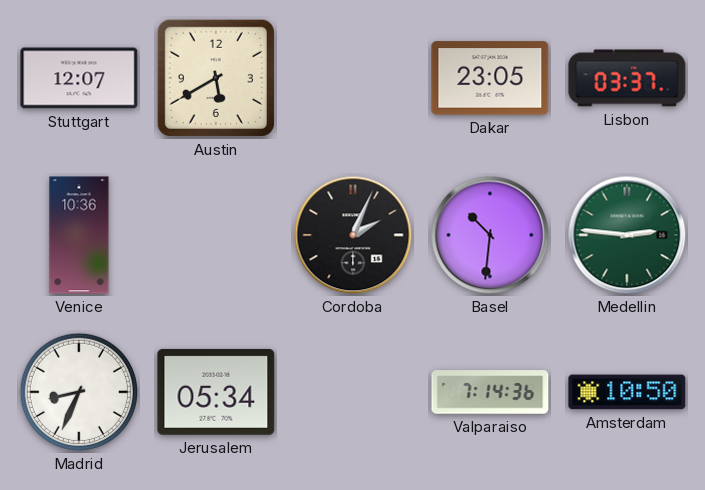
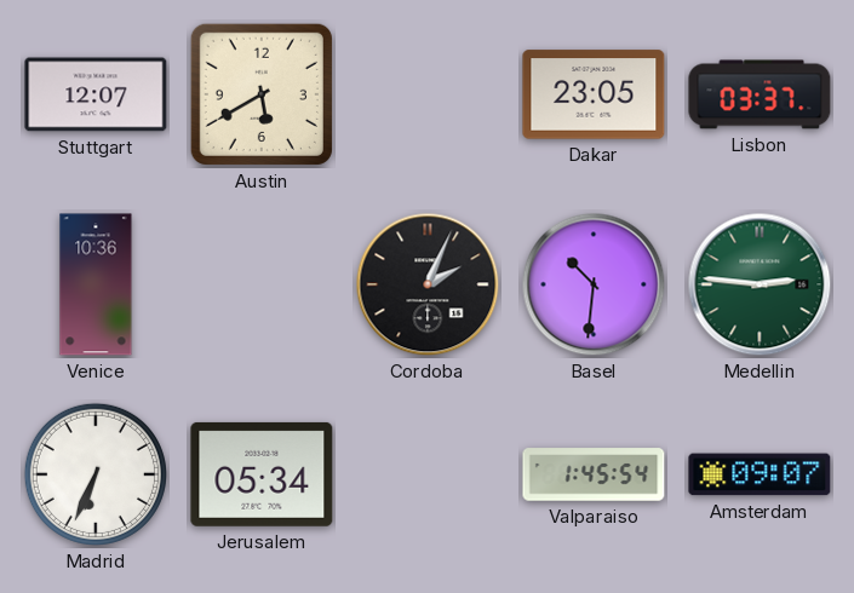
Madrid: 8:34 -> 6:34 (96, 474)
Valparaiso: 7:14 -> 1:45 (594, 474)
Amsterdam: 10:50 -> 09:07 (760, 474)
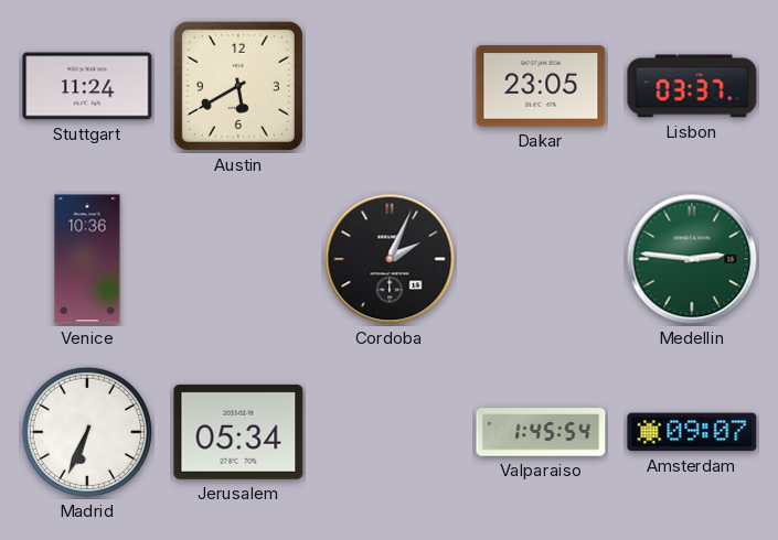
Stuttgart: 12:07 -> 11:24 (87, 86)
Basel: 10:31 -> none (594, 284)
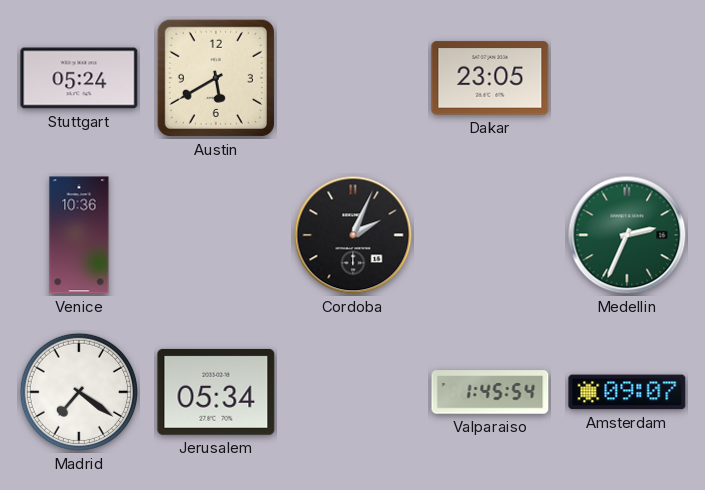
Stuttgart: 11:24 -> 05:24 (79, 78)
Lisbon: 03:37 -> none (692, 86)
Medellin: 2:46 -> 2:34 (627, 235)
Madrid: 6:34 -> 7:21 (79, 392)
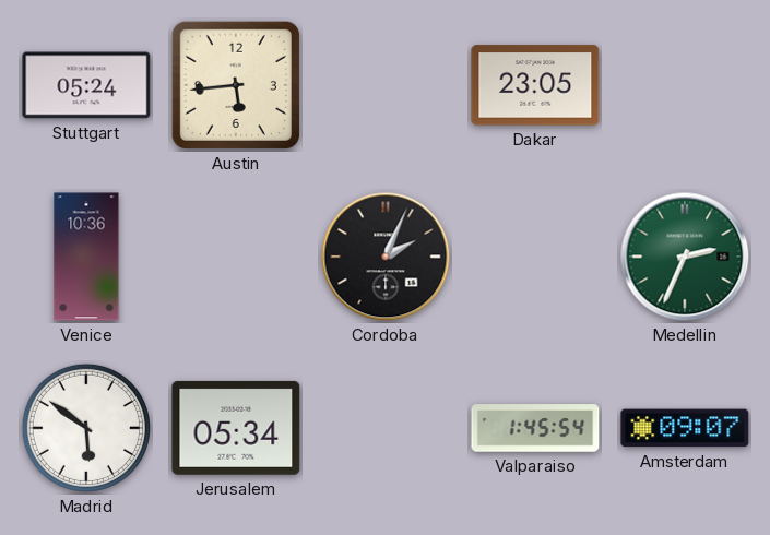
Austin: 5:40 -> 5:44 (236, 85)
Madrid: 7:21 -> 5:51 (86, 428)
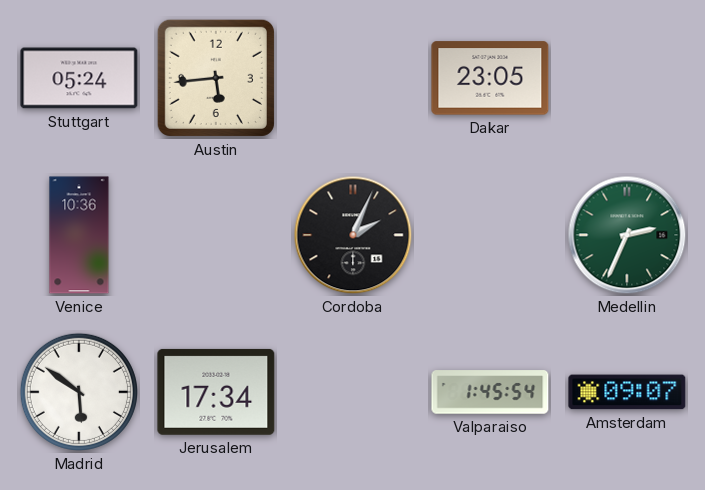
Jerusalem: 05:34 -> 17:34 (216, 392)
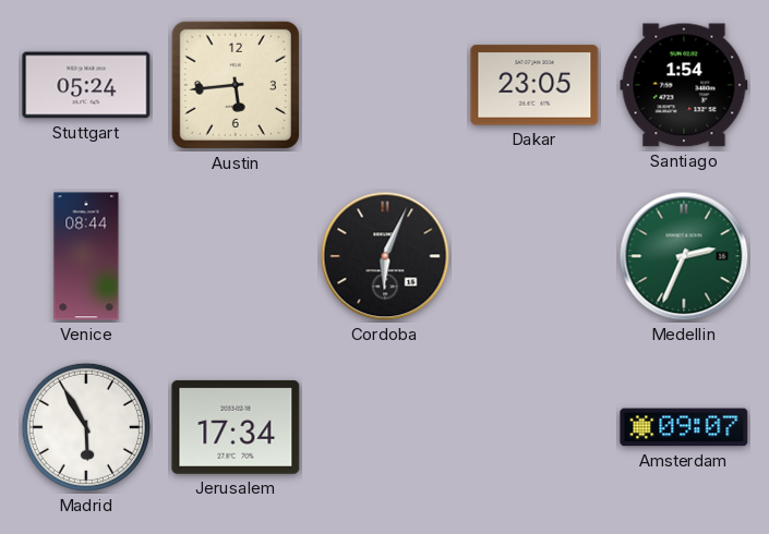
Santiago: none -> 1:54 (684, 85)
Venice: 10:36 -> 08:44 (86, 256)
Cordoba: 2:04 -> 6:04 (385, 256)
Madrid: 5:51 -> 5:55 (86, 427)
Valparaiso: 1:45 -> none (490, 392)
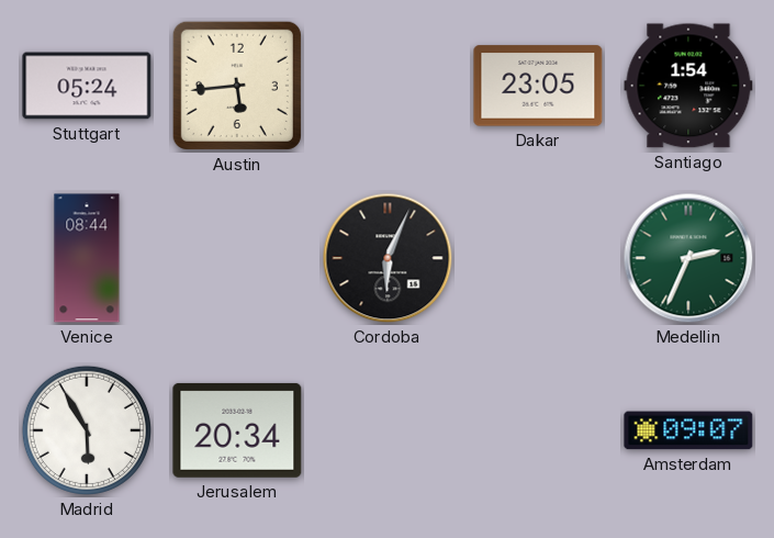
Jerusalem: 17:34 -> 20:34 (237, 430)
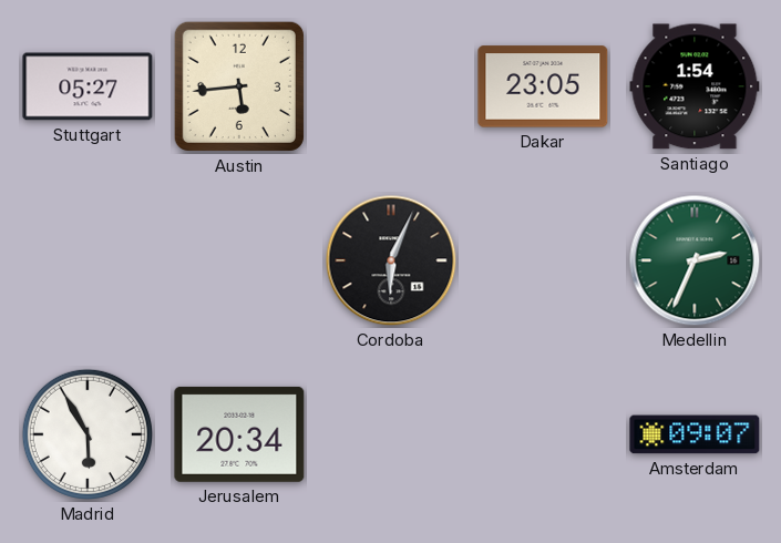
Stuttgart: 05:24 -> 05:27 (88, 86)
Venice: 08:44 -> none (87, 258)
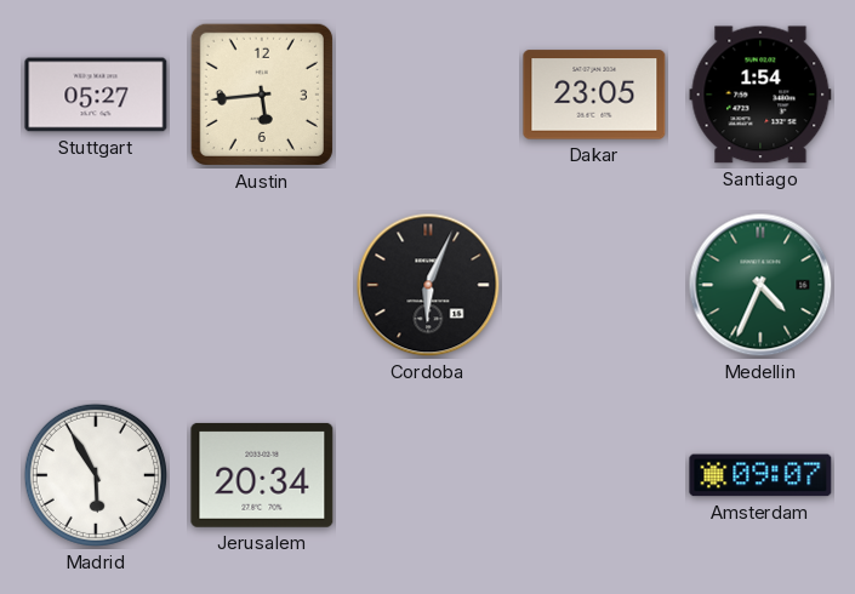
Medellin: 2:34 -> 4:34 (760, 285)
